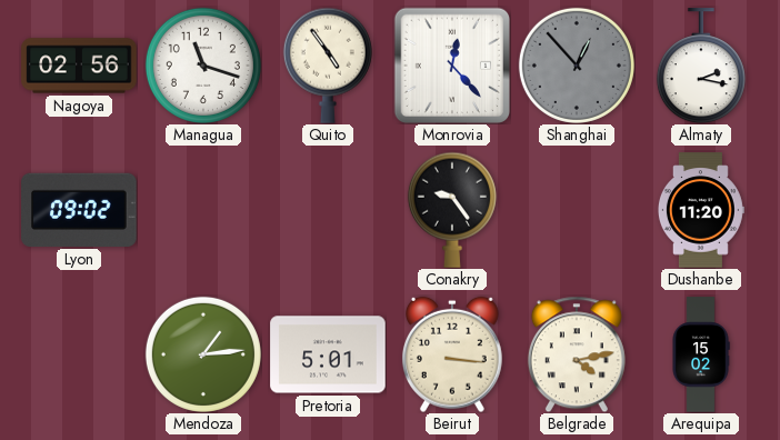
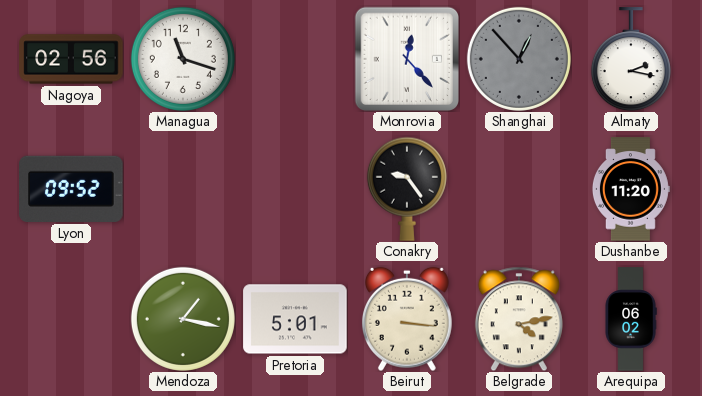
Quito: 4:54 -> none (328, 66)
Lyon: 09:02 -> 09:52 (71, 189)
Mendoza: 1:14 -> 1:17 (183, 319)
Arequipa: 15:02 -> 06:02 (631, 319)
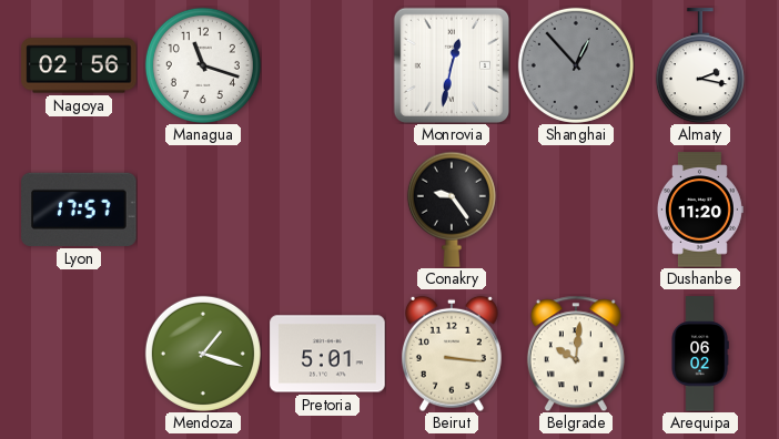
Monrovia: 12:23 -> 12:32 (451, 64)
Lyon: 09:52 -> 17:57 (79, 210)
Mendoza: 1:17 -> 1:18 (203, 354)
Belgrade: 4:13 -> 10:01 (576, 354)
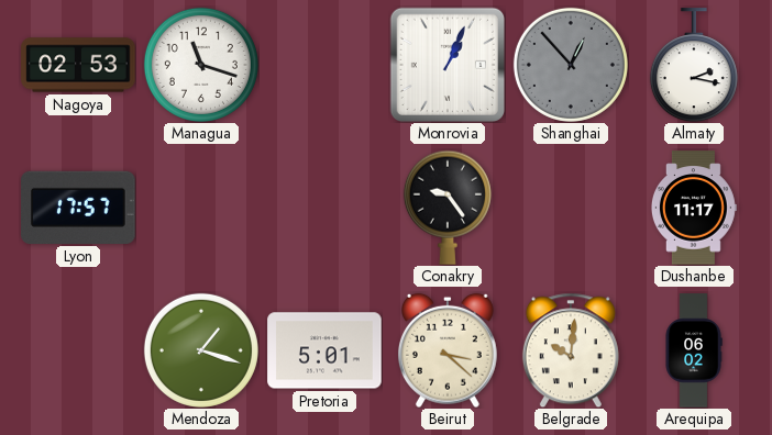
Nagoya: 02:56 -> 02:53 (78, 65)
Monrovia: 12:32 -> 1:04 (446, 64)
Dushanbe: 11:20 -> 11:17 (693, 208)
Beirut: 3:16 -> 3:22 (448, 350)
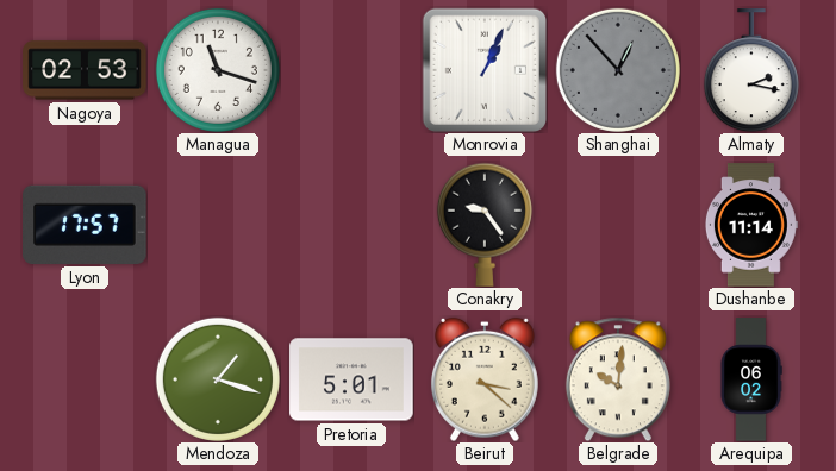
Dushanbe: 11:17 -> 11:14 (750, 225)
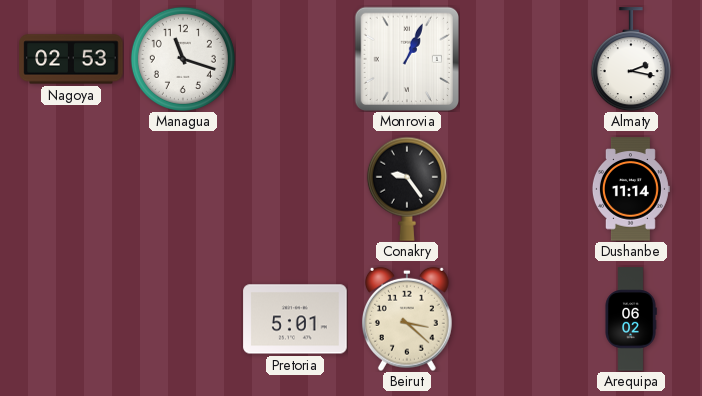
Shanghai: 12:53 -> none (618, 70)
Lyon: 17:57 -> none (85, 225)
Mendoza: 1:18 -> none (218, 379)
Belgrade: 10:01 -> none (618, 379)
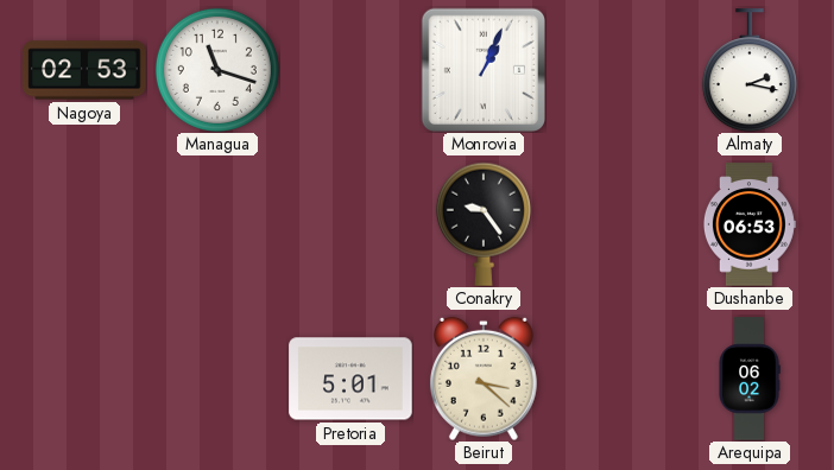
Dushanbe: 11:14 -> 06:53 (748, 224)
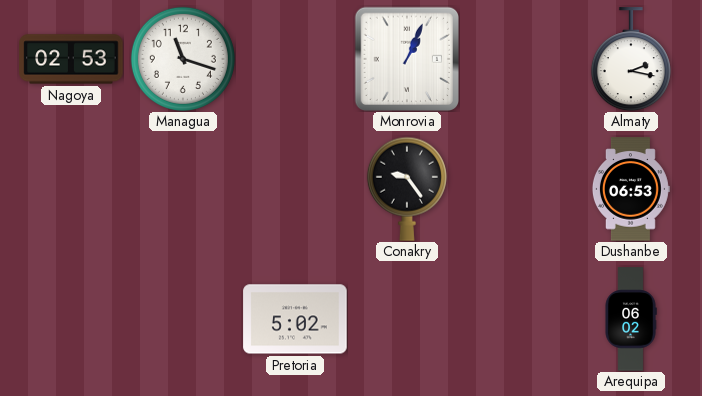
Pretoria: 5:01 -> 5:02 (295, 319)
Beirut: 3:22 -> none (484, 379)
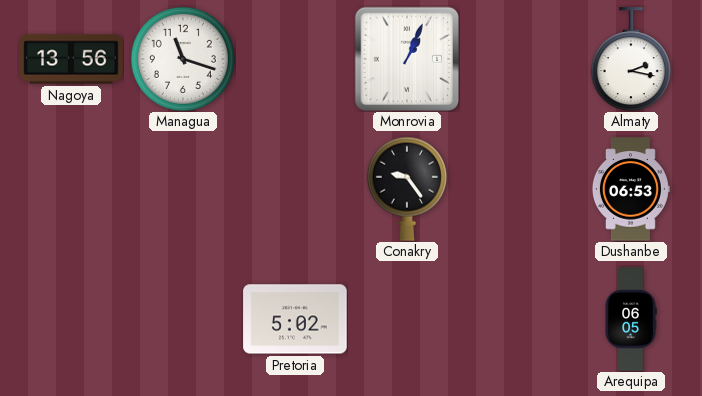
Nagoya: 02:53 -> 13:56 (71, 59)
Arequipa: 06:02 -> 06:05 (631, 319)
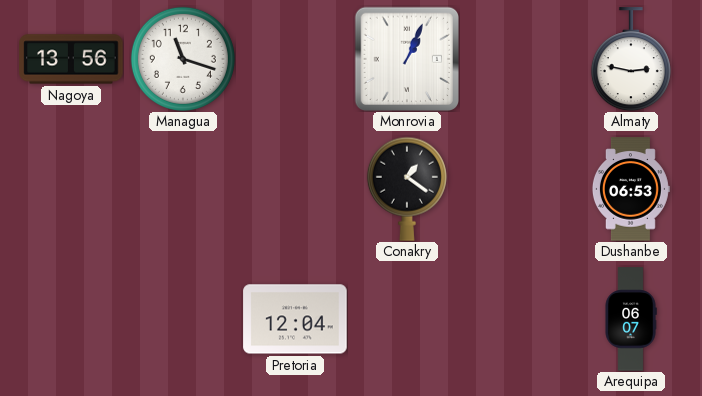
Almaty: 2:17 -> 2:47 (631, 59)
Conakry: 9:24 -> 1:21 (407, 189)
Pretoria: 5:02 -> 12:04 (295, 319)
Arequipa: 06:05 -> 06:07 (631, 319)
